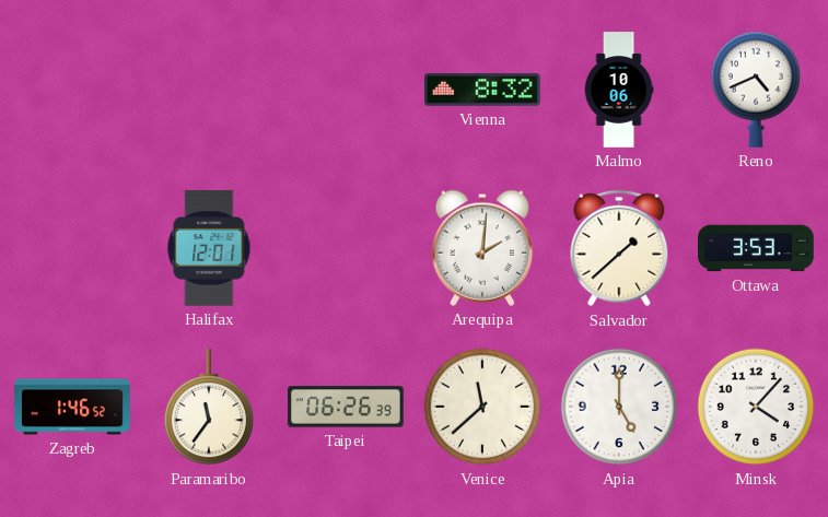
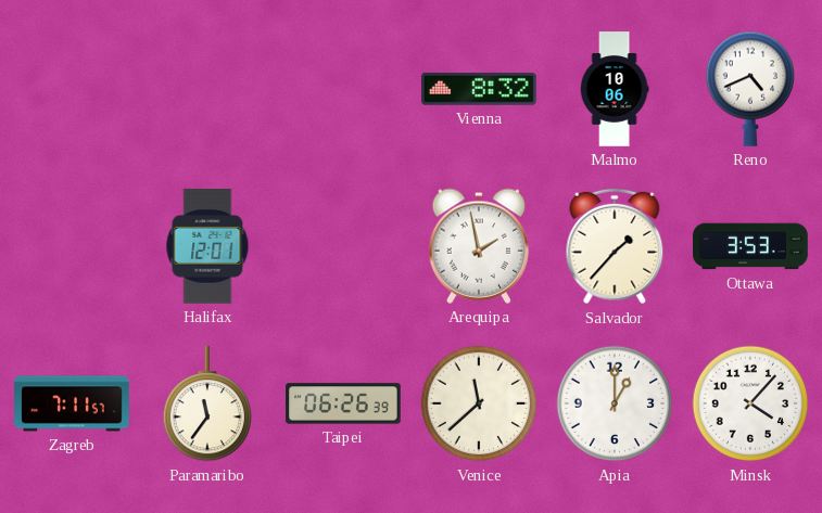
Arequipa: 2:01 -> 1:58 (479, 246)
Salvador: 1:38 -> 1:37 (615, 246)
Zagreb: 1:46 -> 7:11 (72, 403)
Apia: 5:00 -> 1:00 (615, 403)
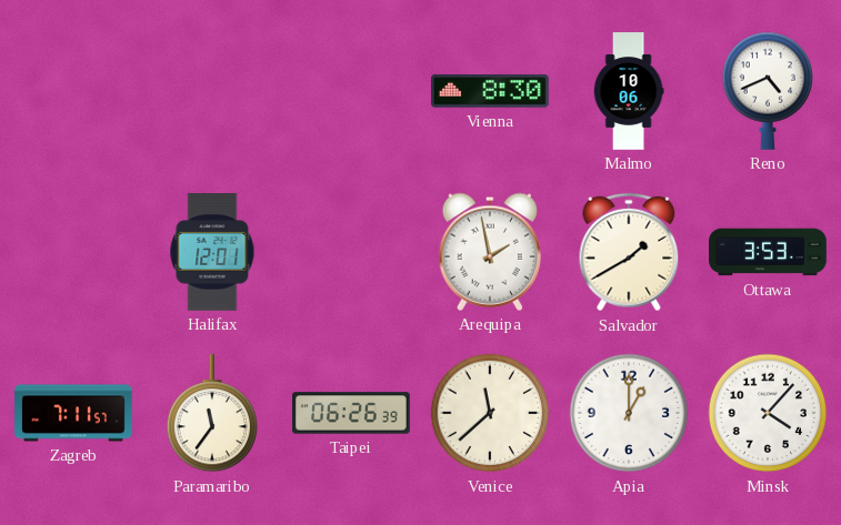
Vienna: 8:32 -> 8:30 (491, 92)
Salvador: 1:37 -> 1:40 (629, 252)
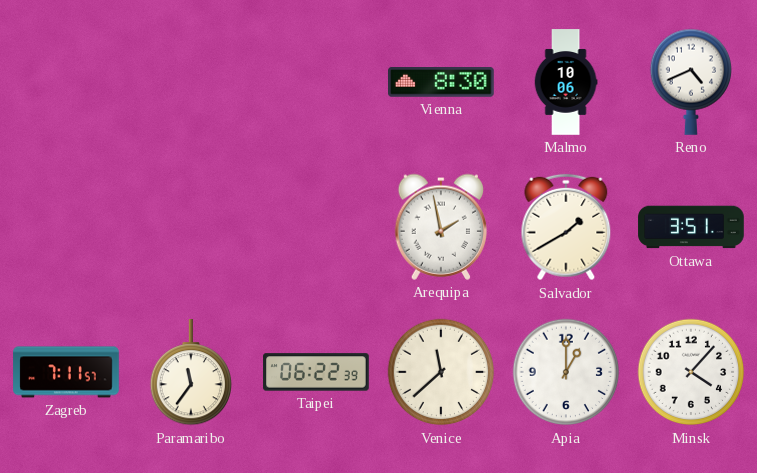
Halifax: 12:01 -> none (212, 253)
Ottawa: 3:53 -> 3:51 (691, 227)
Taipei: 06:26 -> 06:22 (316, 372)
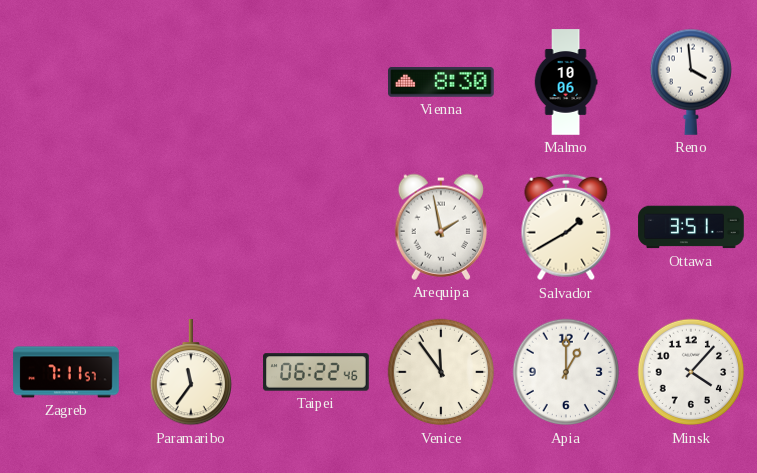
Reno: 4:41 -> 3:59 (690, 82)
Taipei: 06:22:39 -> 06:22:46 (316, 372)
Venice: 11:38 -> 11:54 (441, 372)
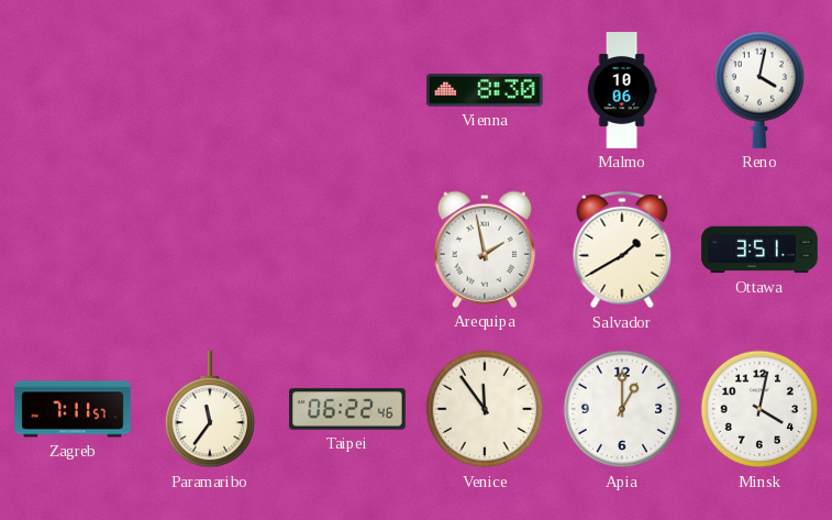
Reno: 3:59 -> 4:02 (758, 90)
Minsk: 4:07 -> 4:02 (759, 409)
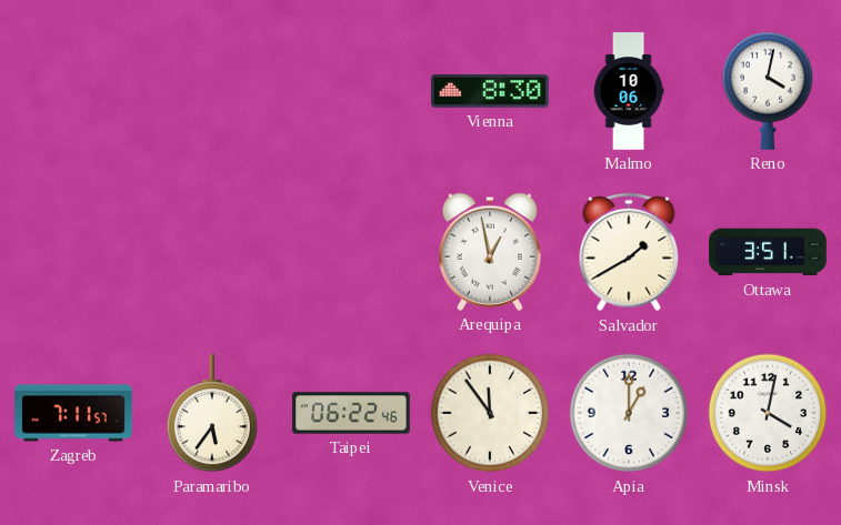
Arequipa: 1:58 -> 12:58 (490, 252)
Paramaribo: 11:36 -> 5:36 (211, 414)
